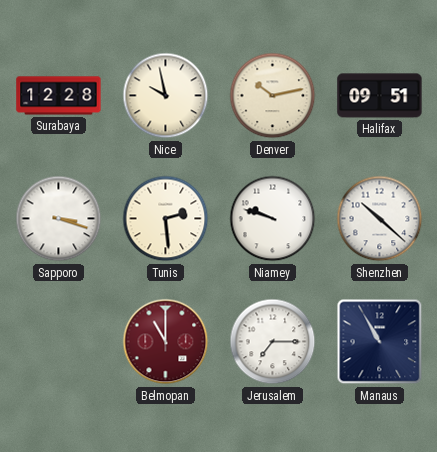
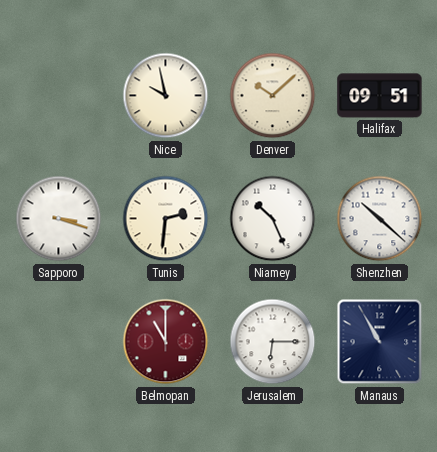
Surabaya: 12:28 -> none (59, 96)
Denver: 10:13 -> 10:08 (273, 96)
Tunis: 2:29 -> 2:31 (166, 219)
Niamey: 9:48 -> 10:26 (273, 219)
Jerusalem: 7:15 -> 6:15 (273, 342)
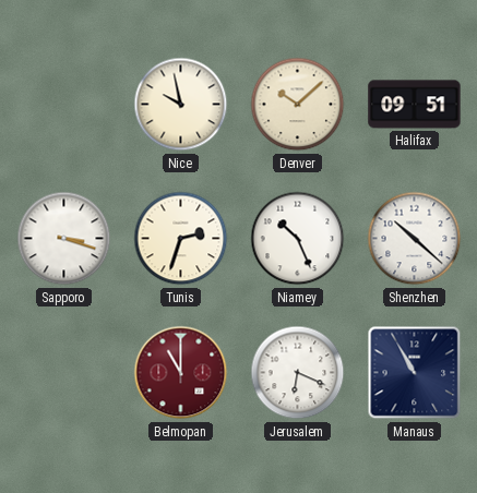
Tunis: 2:31 -> 2:33 (181, 239)
Jerusalem: 6:15 -> 6:19 (298, 373)
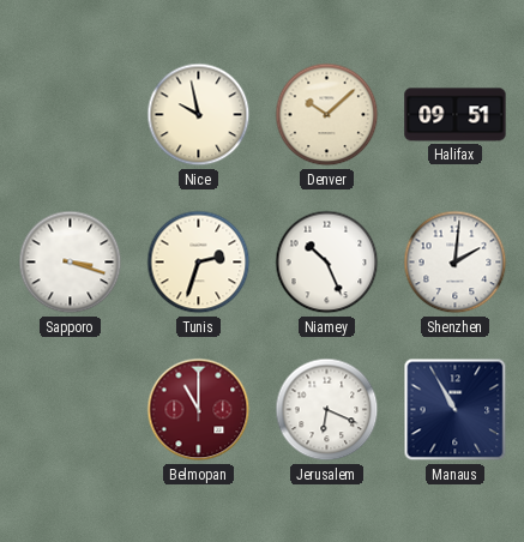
Shenzhen: 10:22 -> 2:01 (456, 263)
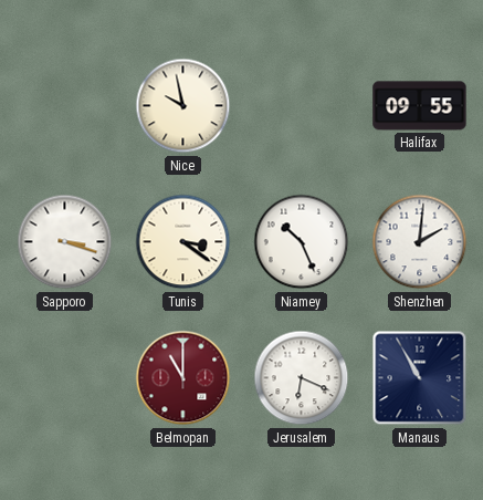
Denver: 10:08 -> none (327, 115)
Halifax: 09:51 -> 09:55 (420, 106)
Tunis: 2:33 -> 3:21 (183, 242)
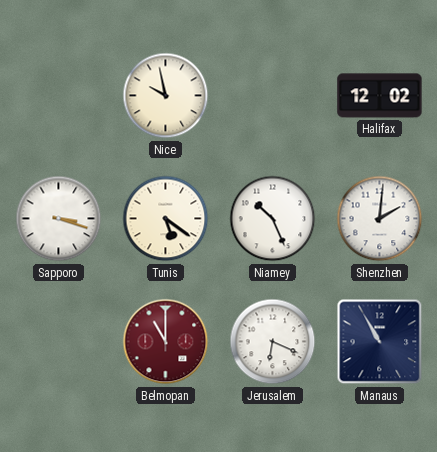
Halifax: 09:55 -> 12:02 (380, 96)
Tunis: 3:21 -> 5:21 (166, 219)
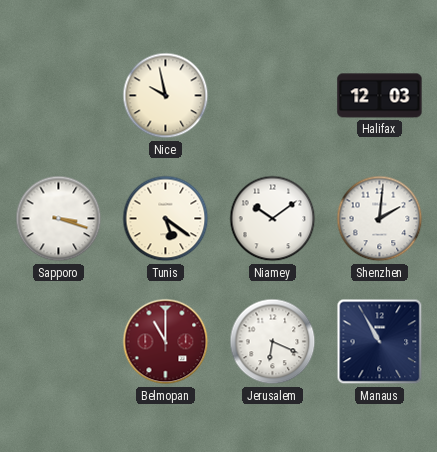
Halifax: 12:02 -> 12:03 (380, 96)
Niamey: 10:26 -> 10:09 (273, 219)
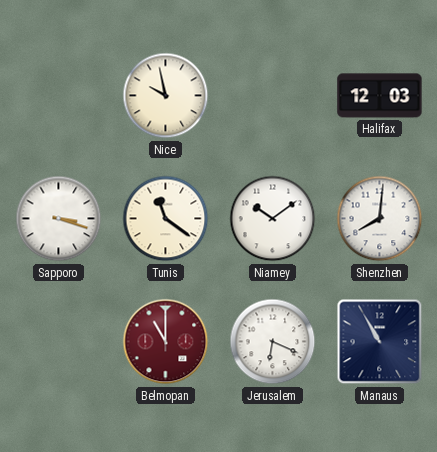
Tunis: 5:21 -> 11:21 (166, 219)
Shenzhen: 2:01 -> 8:01 (380, 219)
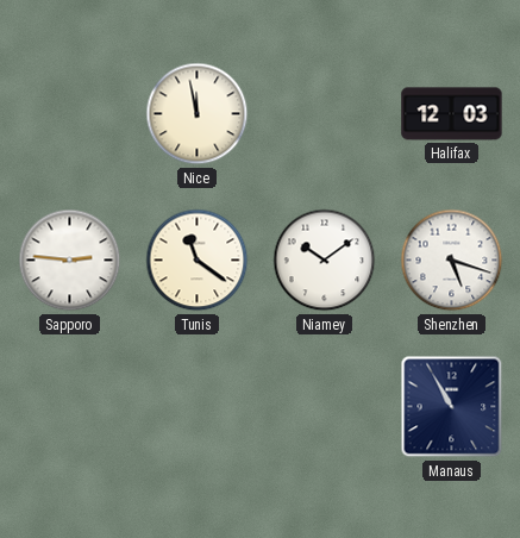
Nice: 9:58 -> 11:58 (198, 114)
Sapporo: 3:18 -> 2:46 (70, 261)
Shenzhen: 8:01 -> 5:18 (452, 261)
Belmopan: 11:00 -> none (166, 342)
Jerusalem: 6:19 -> none (273, 342)
